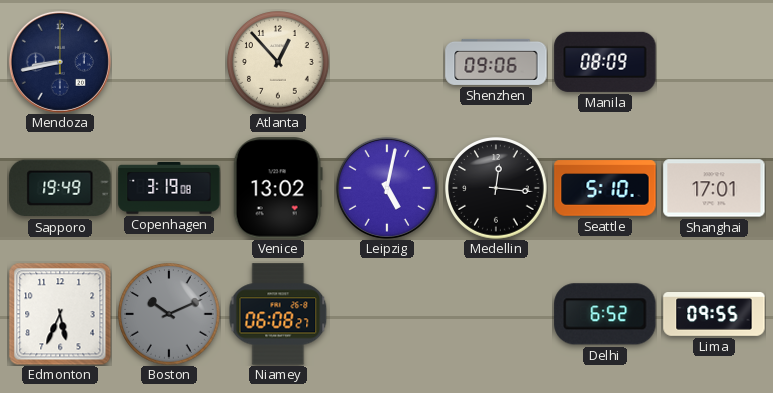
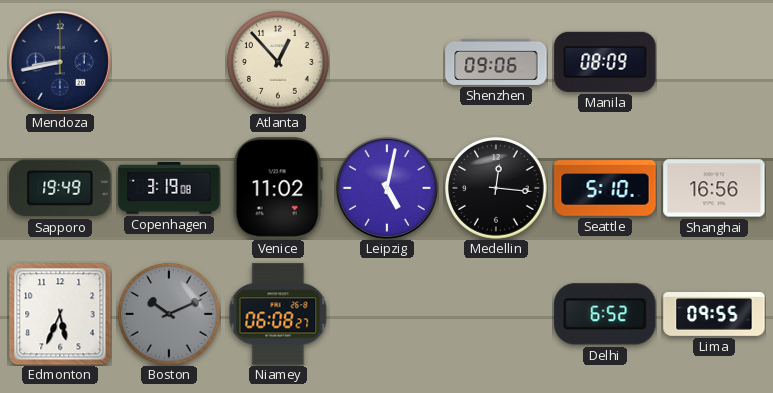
Venice: 13:02 -> 11:02 (278, 188)
Shanghai: 17:01 -> 16:56 (714, 188)
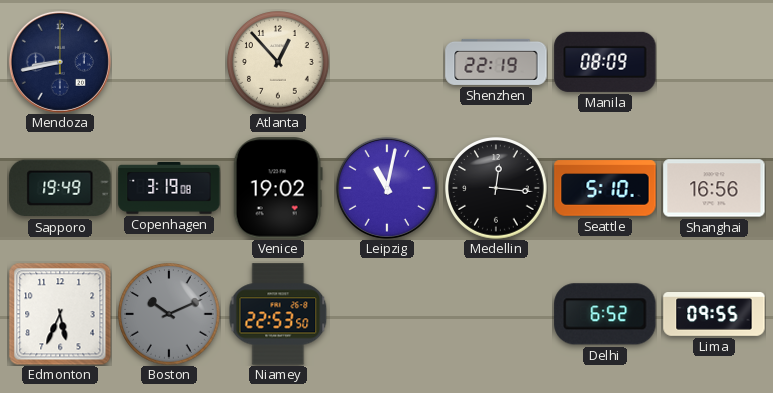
Shenzhen: 09:06 -> 22:19 (496, 62)
Venice: 11:02 -> 19:02 (278, 188)
Leipzig: 5:02 -> 11:02 (387, 188)
Niamey: 06:08 -> 22:53 (278, 314)
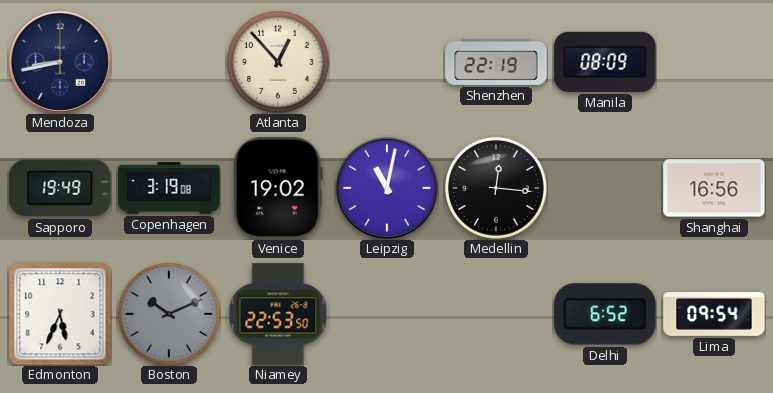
Seattle: 5:10 -> none (605, 188)
Lima: 09:55 -> 09:54 (714, 315)
